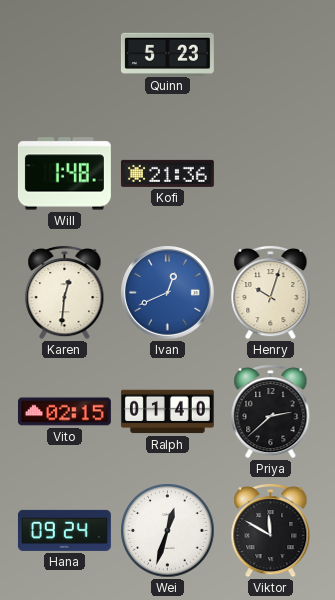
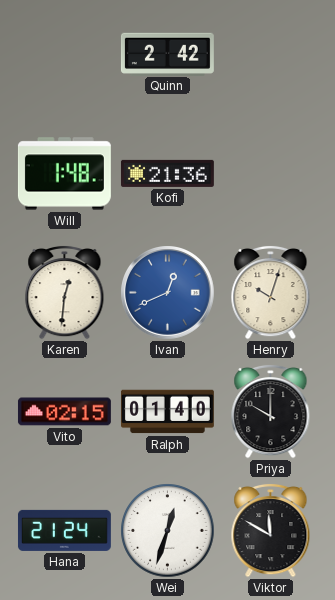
Quinn: 5:23 -> 2:42 (167, 54)
Priya: 2:38 -> 10:00 (271, 411)
Hana: 09:24 -> 21:24 (64, 530)
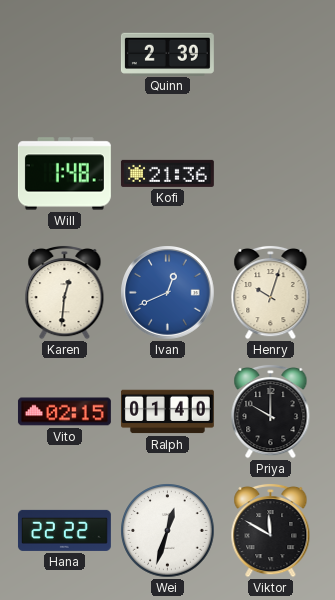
Quinn: 2:42 -> 2:39 (167, 54)
Hana: 21:24 -> 22:22 (64, 530)
